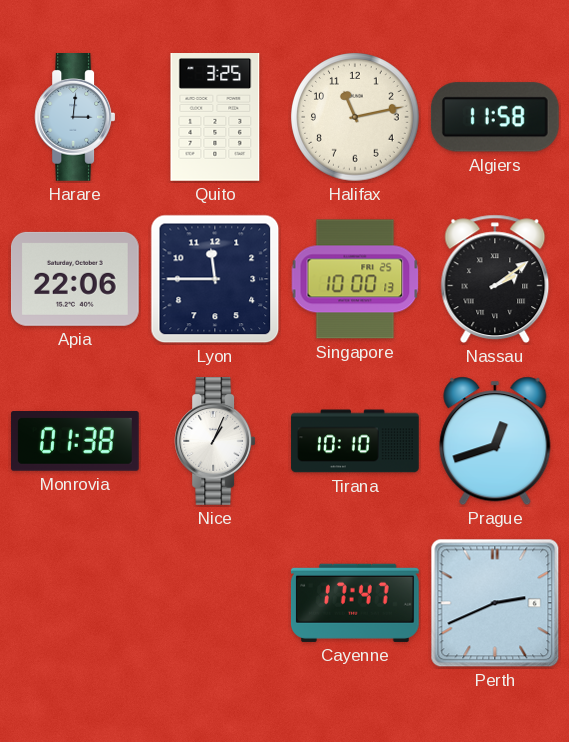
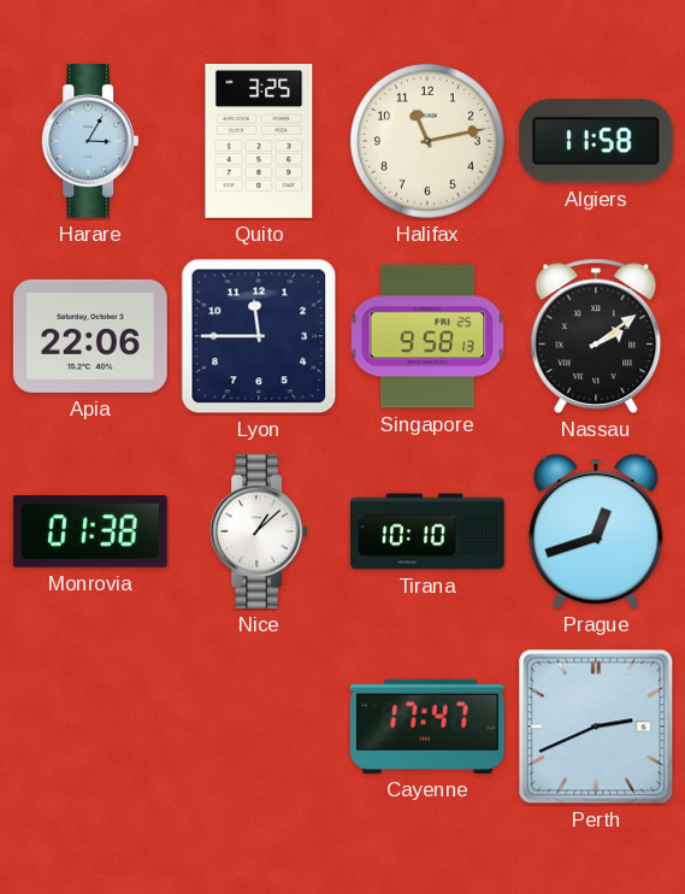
Harare: 3:01 -> 3:05 (90, 142)
Singapore: 10:00 -> 9:58 (427, 336)
Nice: 1:04 -> 1:08 (259, 533)
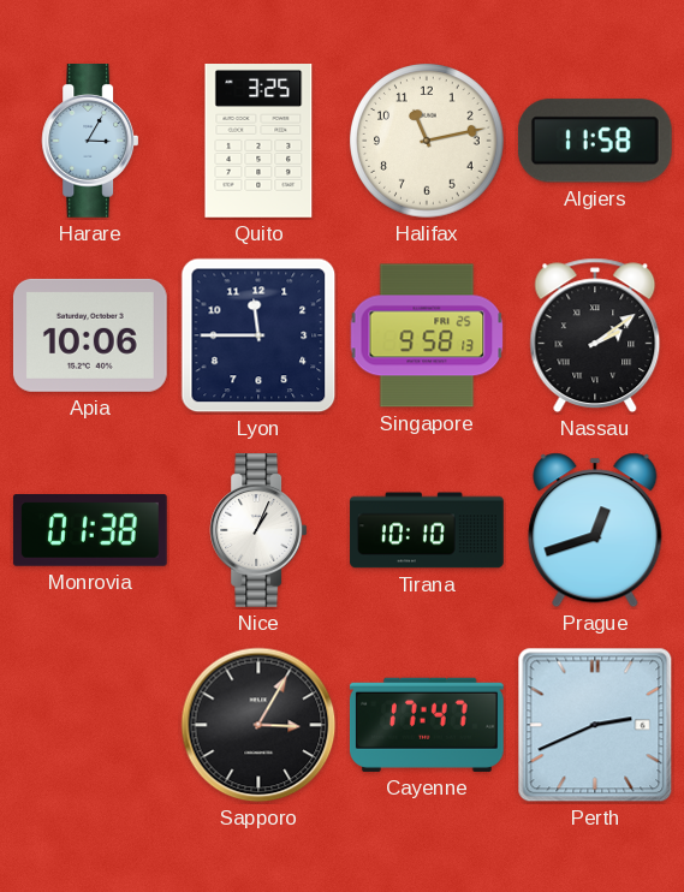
Apia: 22:06 -> 10:06 (90, 335)
Nice: 1:08 -> 1:04 (258, 531)
Sapporo: none -> 3:05 (258, 725)
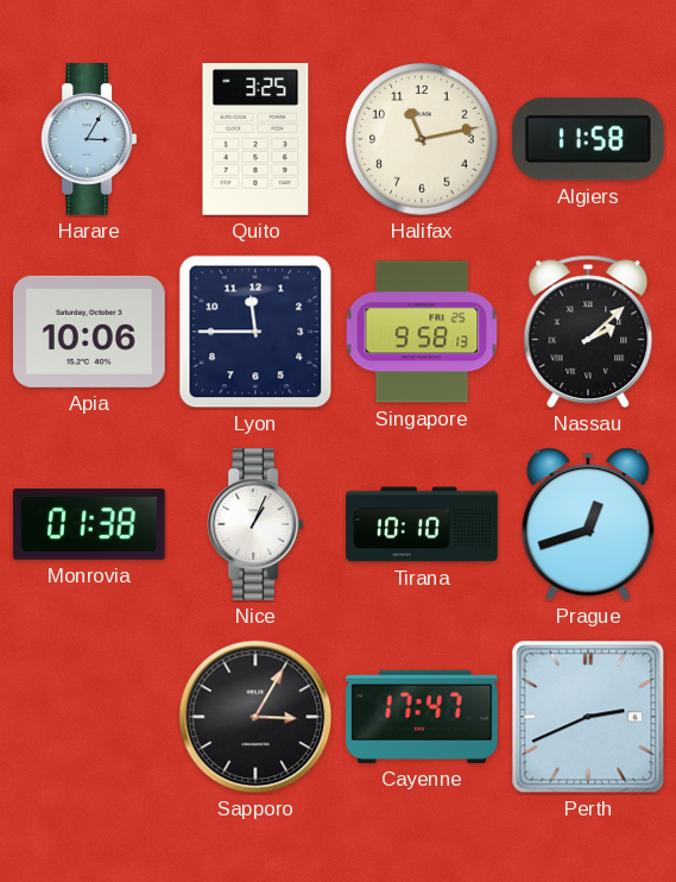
Nassau: 2:09 -> 2:08 (588, 332)
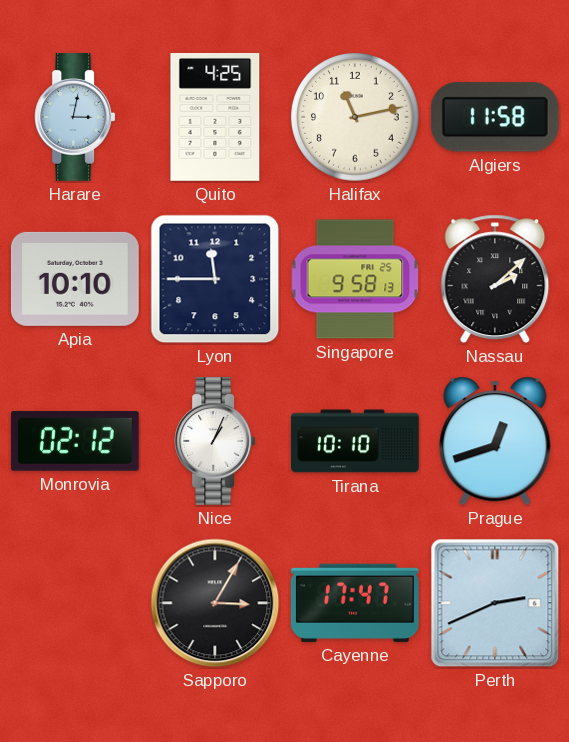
Harare: 3:05 -> 3:02 (75, 118)
Quito: 3:25 -> 4:25 (215, 118)
Apia: 10:06 -> 10:10 (75, 279)
Monrovia: 01:38 -> 02:12 (75, 442)
